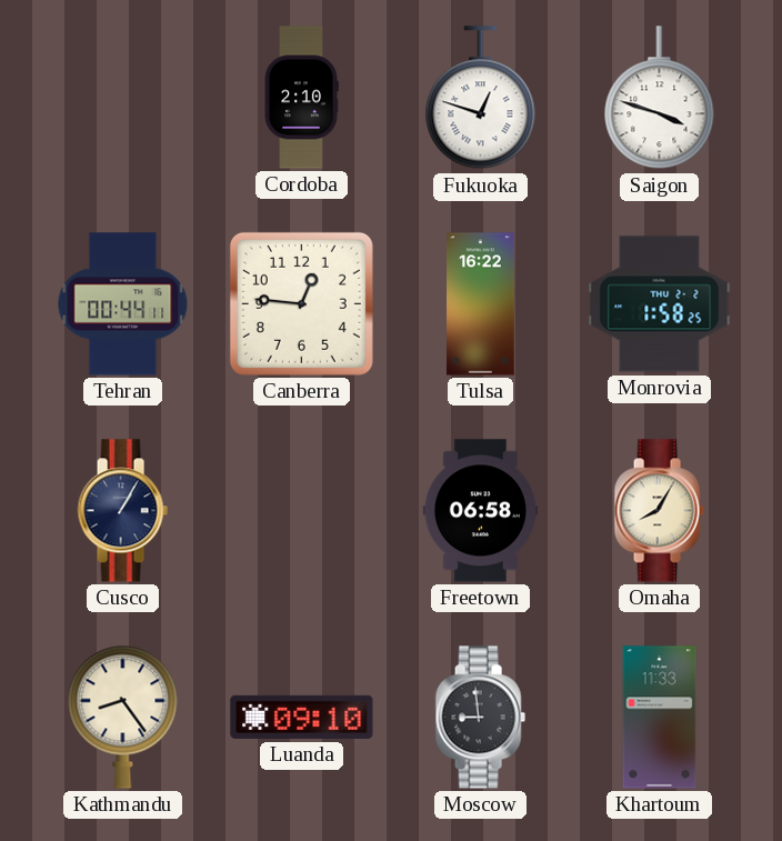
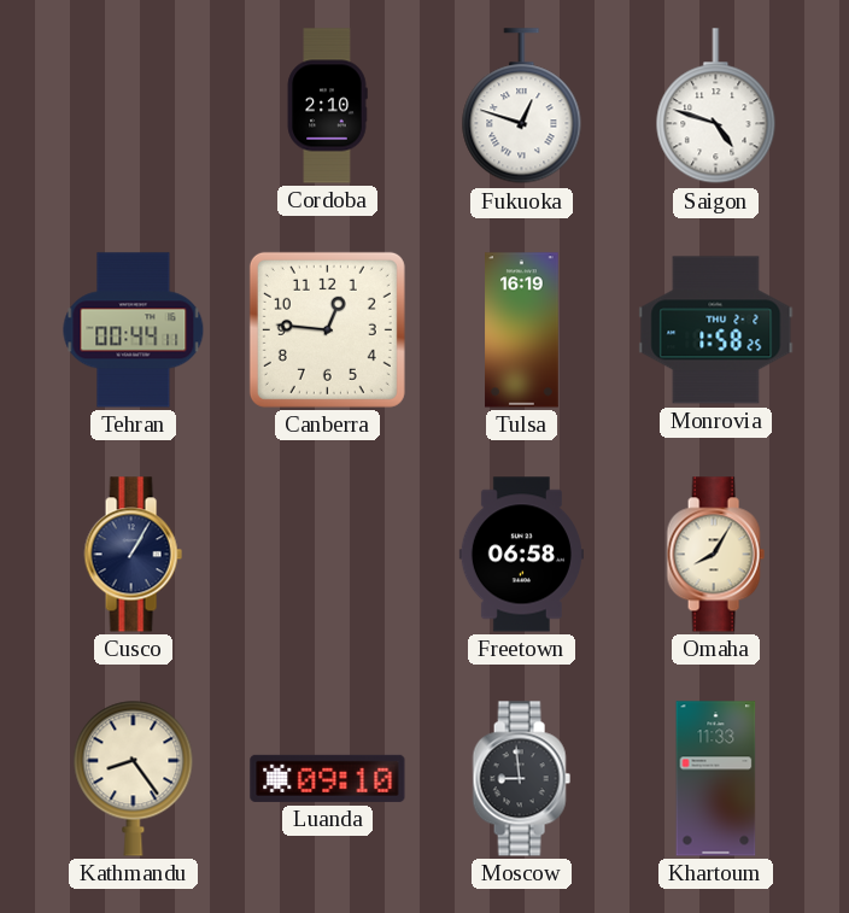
Saigon: 3:48 -> 4:48 (716, 106)
Tulsa: 16:22 -> 16:19 (522, 330)
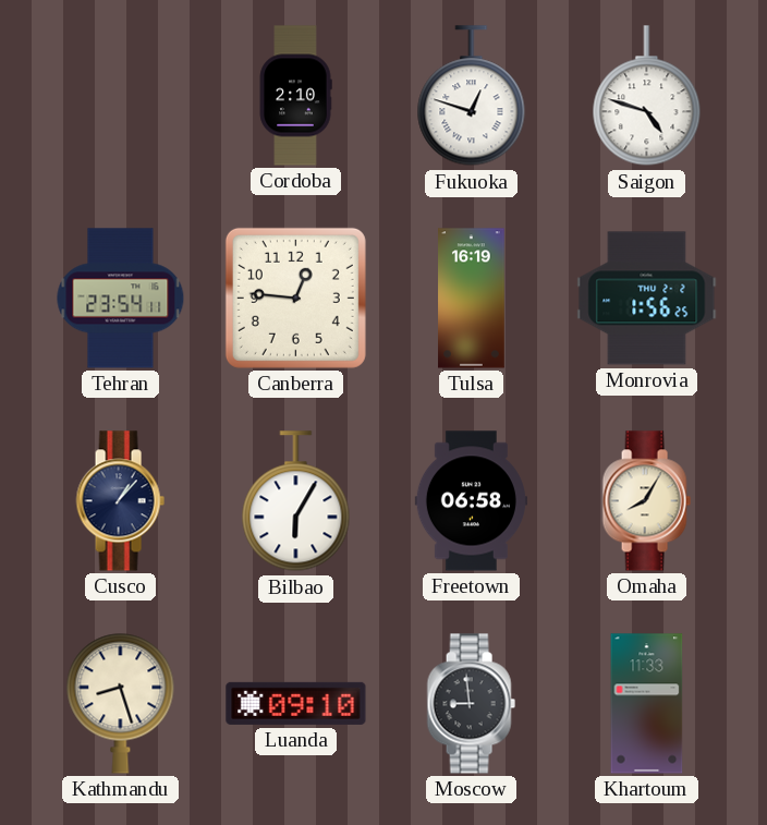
Tehran: 00:44 -> 23:54 (121, 299)
Monrovia: 1:58 -> 1:56 (647, 299)
Cusco: 1:05 -> 1:07 (120, 501)
Bilbao: none -> 6:05 (296, 501)
Kathmandu: 8:24 -> 8:27 (121, 703)
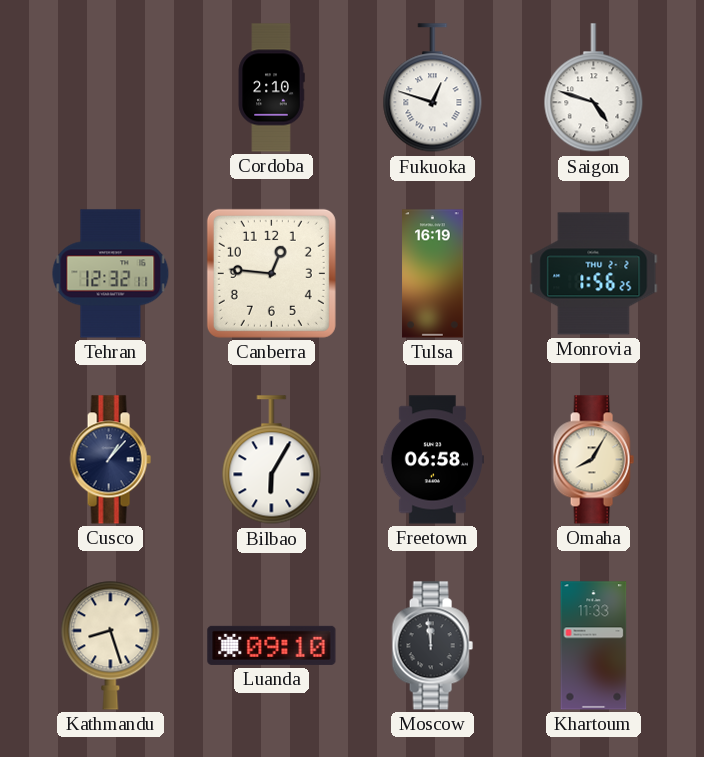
Tehran: 23:54 -> 12:32 (111, 274)
Moscow: 8:59 -> 11:59 (432, 646)
